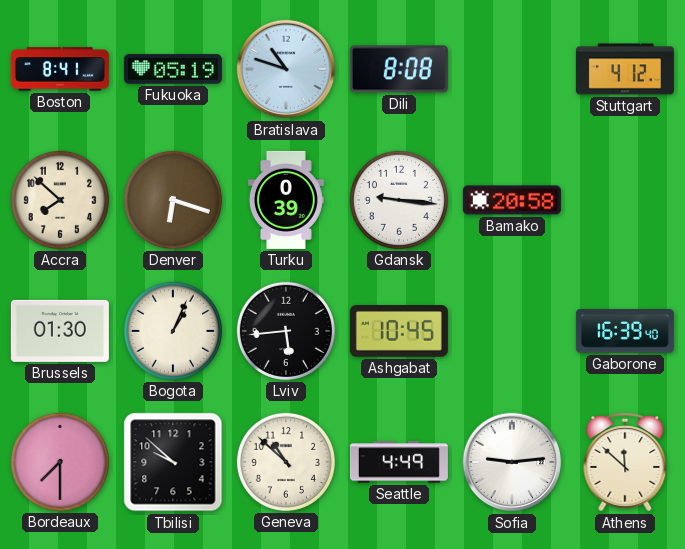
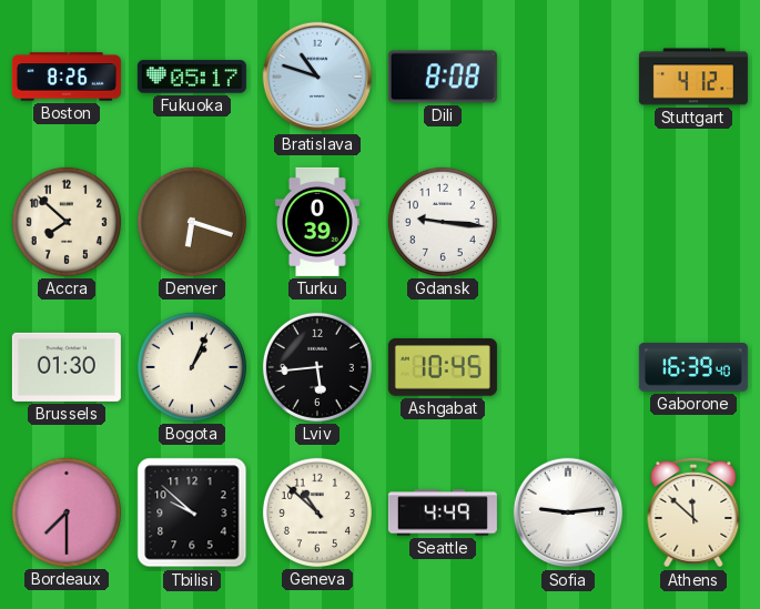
Boston: 8:41 -> 8:26 (67, 77)
Fukuoka: 05:19 -> 05:17 (192, 77)
Bamako: 20:58 -> none (512, 200)
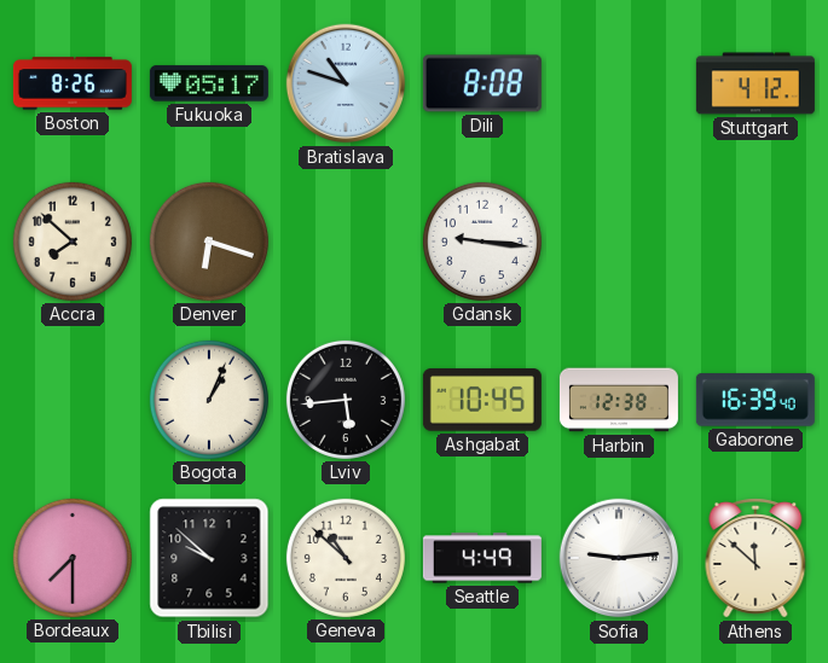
Turku: 0:39 -> none (317, 222)
Brussels: 01:30 -> none (67, 367)
Harbin: none -> 12:38 (619, 400)
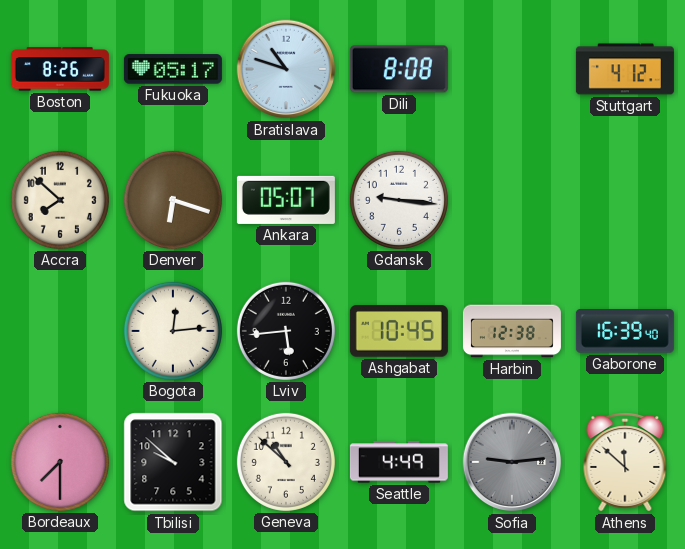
Ankara: none -> 05:07 (286, 200)
Bogota: 1:04 -> 12:14 (173, 331)
Sofia dial: white -> grey (512, 462)
